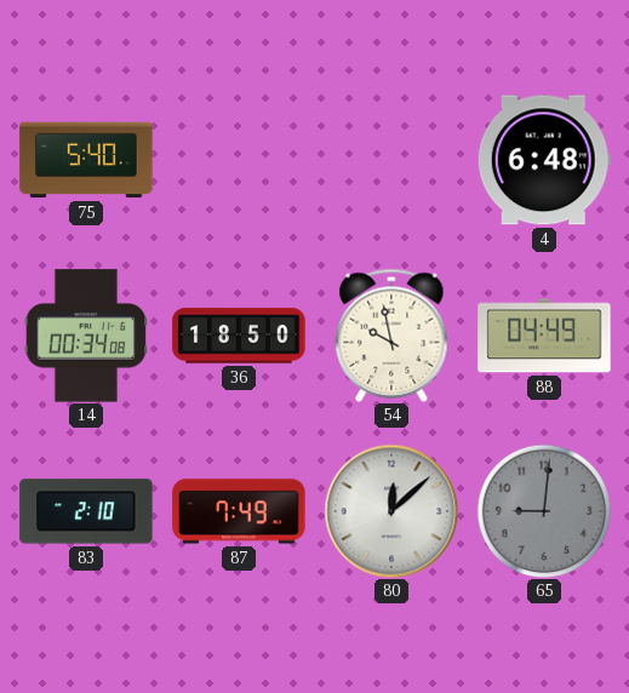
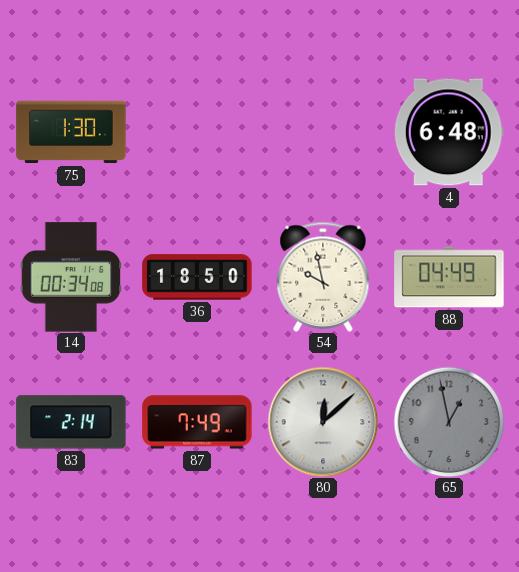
75: 5:40 -> 1:30 (71, 132)
83: 2:10 -> 2:14 (71, 422)
65: 9:01 -> 12:58 (449, 422)
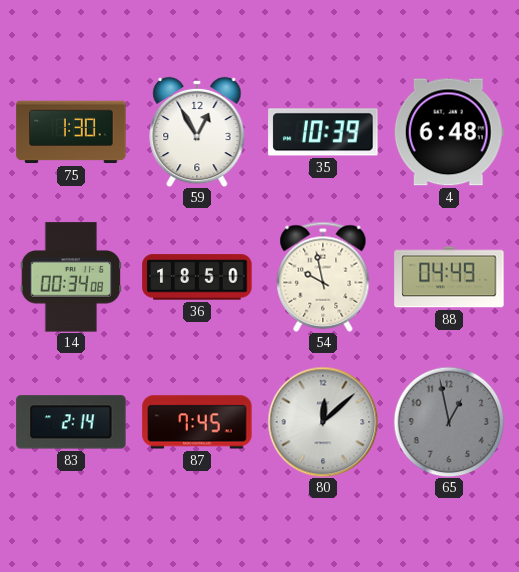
59: none -> 12:55 (197, 132)
35: none -> 10:39 (323, 132)
87: 7:49 -> 7:45 (197, 422)
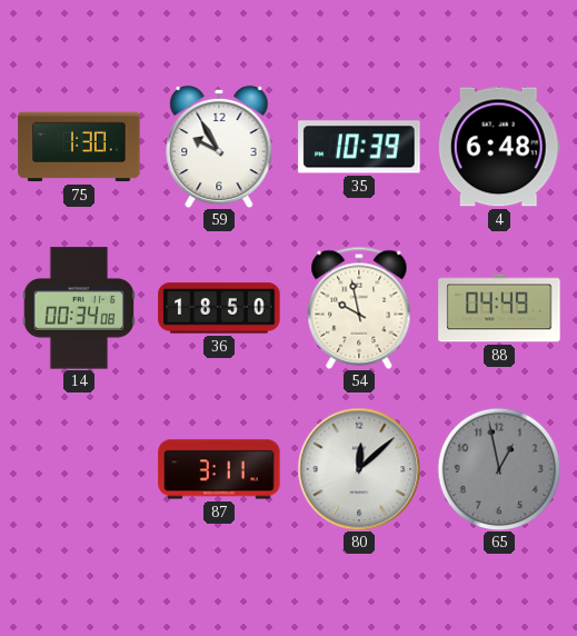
59: 12:55 -> 9:55 (219, 147)
83: 2:14 -> none (71, 422)
87: 7:45 -> 3:11 (219, 469)
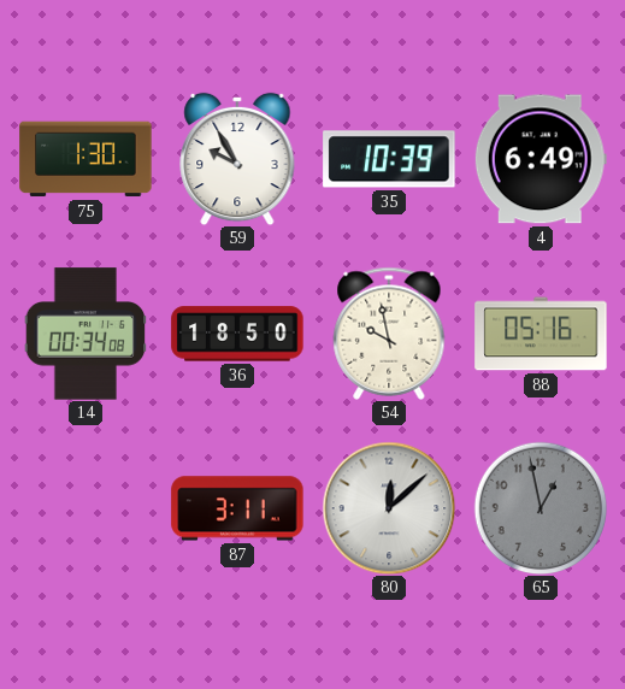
4: 6:48 -> 6:49 (541, 159)
88: 04:49 -> 05:16 (541, 334)
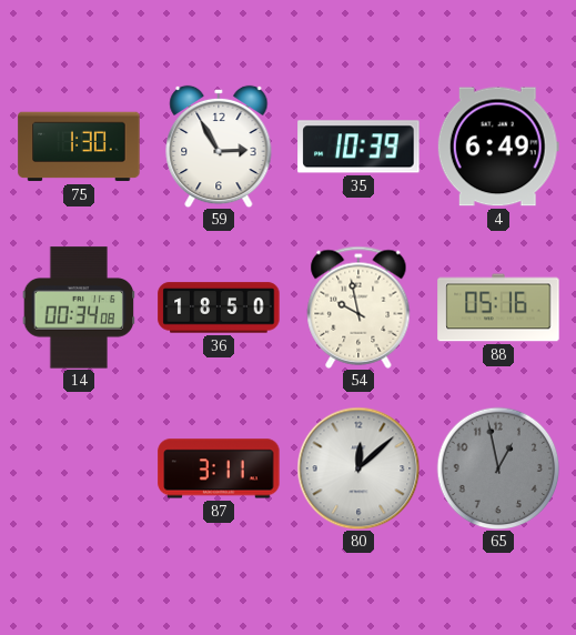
59: 9:55 -> 2:55 (219, 147)
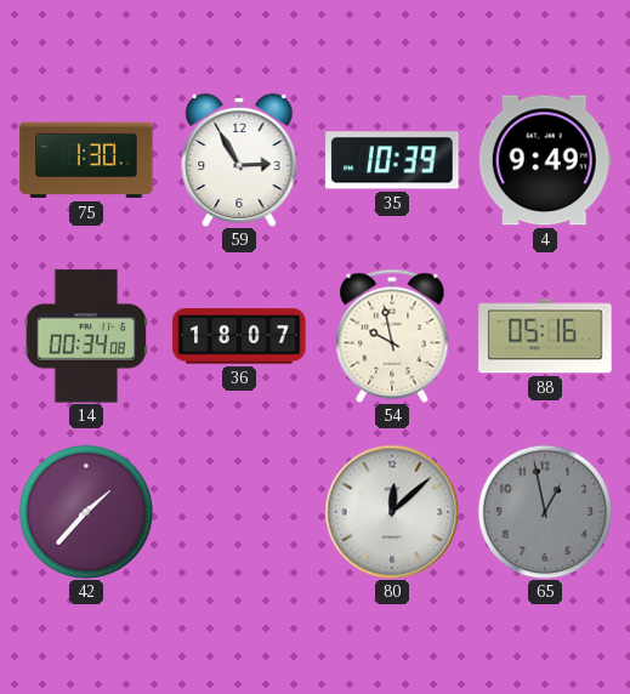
4: 6:49 -> 9:49 (545, 160)
36: 18:50 -> 18:07 (239, 336)
42: none -> 1:37 (86, 512)
87: 3:11 -> none (219, 468)
